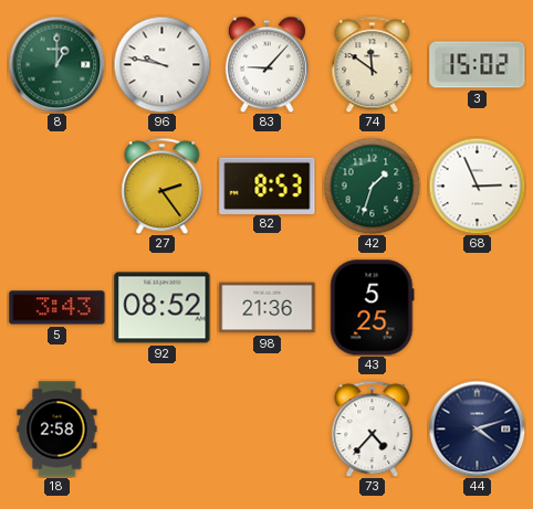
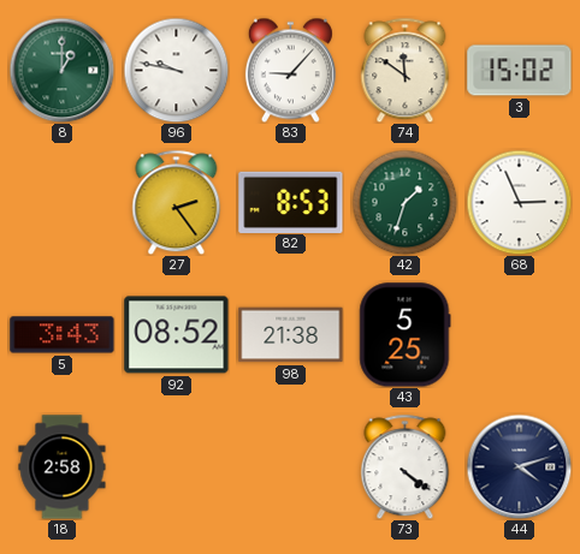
98: 21:36 -> 21:38 (291, 335)
73: 4:37 -> 4:21 (406, 466)
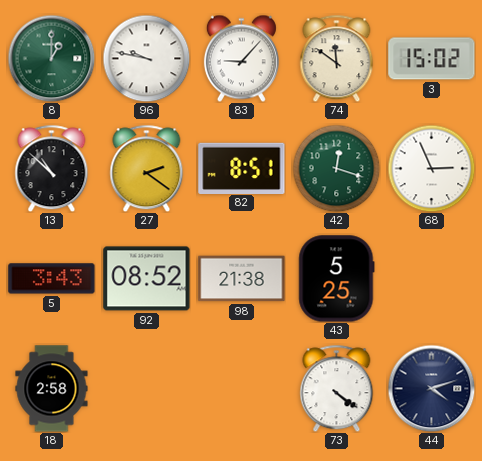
13: none -> 10:52 (52, 168)
27: 2:24 -> 2:21 (147, 168)
82: 8:53 -> 8:51 (242, 168)
42: 1:33 -> 12:18 (336, 168)
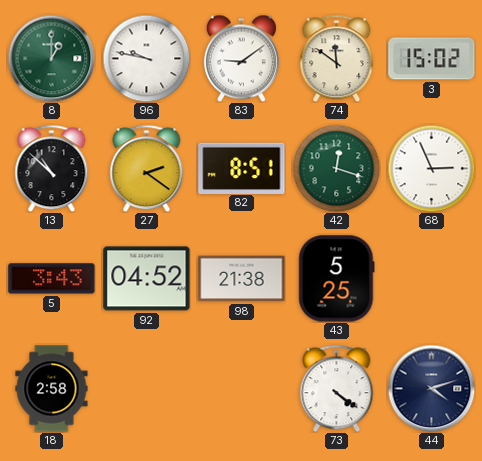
83: 9:07 -> 9:09 (241, 58)
92: 08:52 -> 04:52 (147, 279)
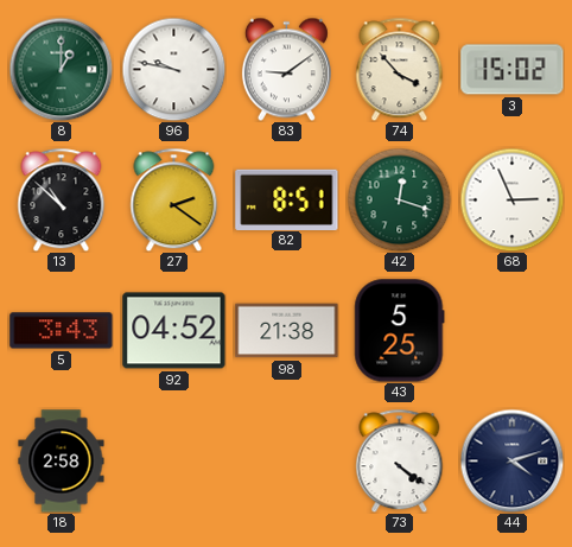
74: 11:51 -> 3:53 (400, 69)
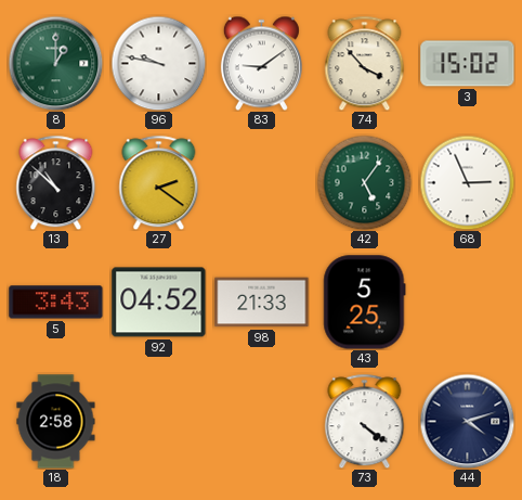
82: 8:51 -> none (287, 199)
42: 12:18 -> 5:06 (364, 182)
98: 21:38 -> 21:33 (262, 303)
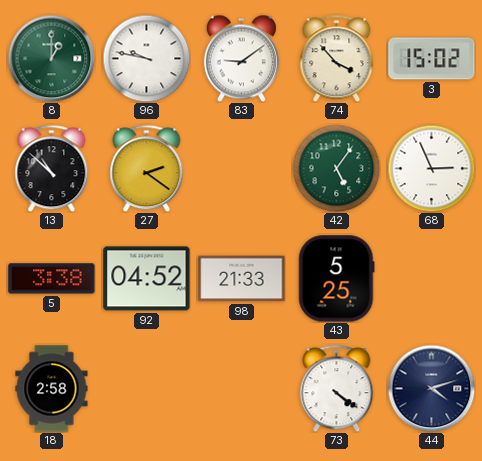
5: 3:43 -> 3:38 (52, 279)
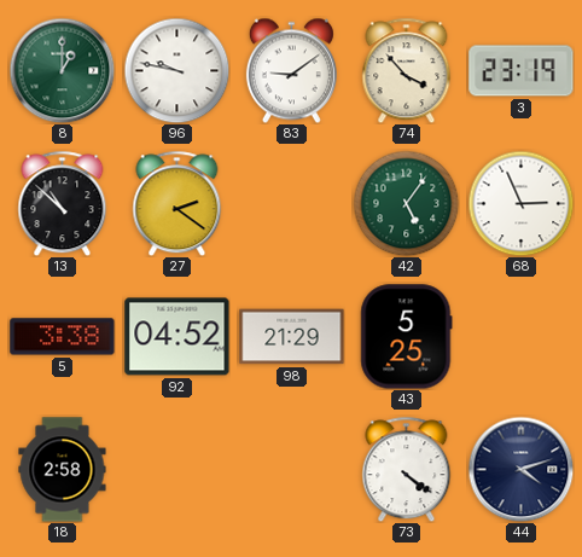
3: 15:02 -> 23:19 (522, 71)
98: 21:33 -> 21:29 (292, 337)
